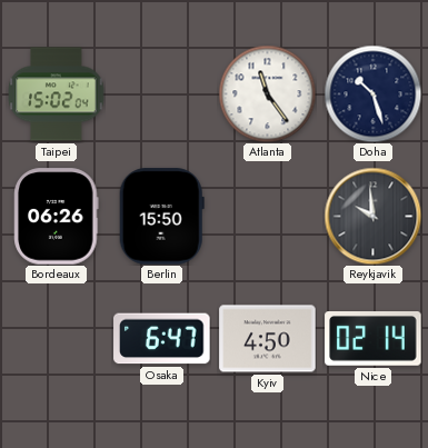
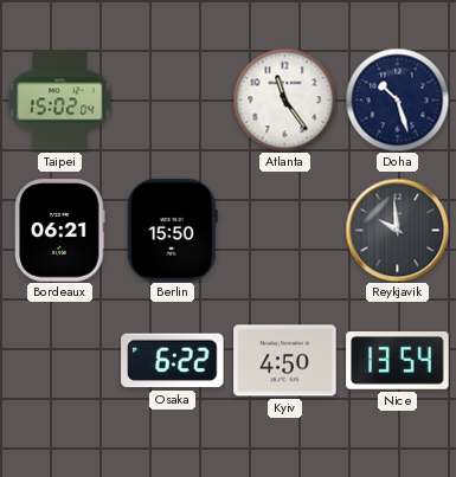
Bordeaux: 06:26 -> 06:21 (60, 231)
Osaka: 6:47 -> 6:22 (173, 361)
Nice: 02:14 -> 13:54 (398, 361)
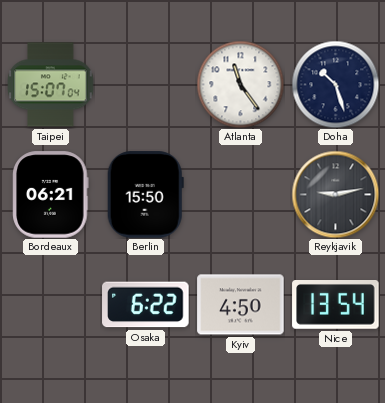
Taipei: 15:02 -> 15:07 (50, 85)
Reykjavik: 9:59 -> 9:13 (335, 194)
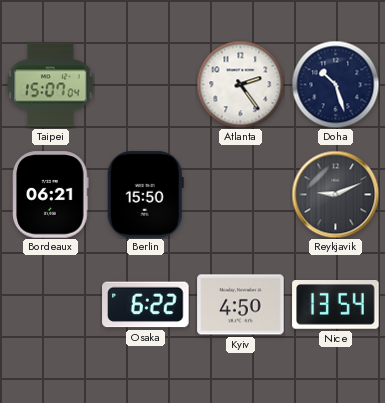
Atlanta: 11:24 -> 2:24 (240, 84)
Reykjavik: 9:13 -> 9:11 (335, 194)
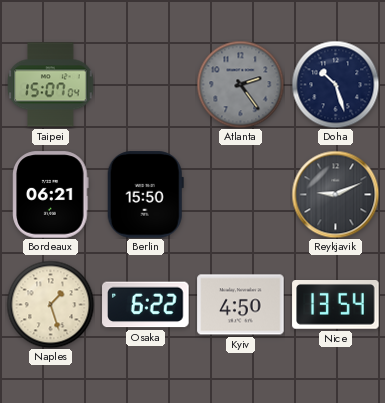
Atlanta dial: white -> grey (240, 84)
Naples: none -> 1:27 (50, 304)
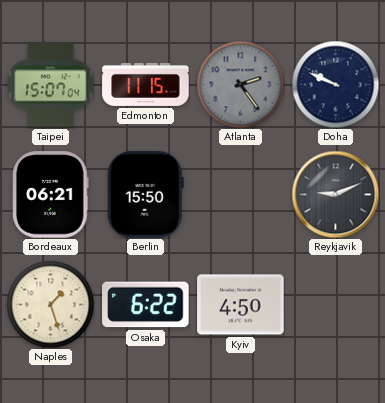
Edmonton: none -> 11:15 (146, 84)
Doha: 10:27 -> 9:49 (335, 84)
Nice: 13:54 -> none (336, 305)
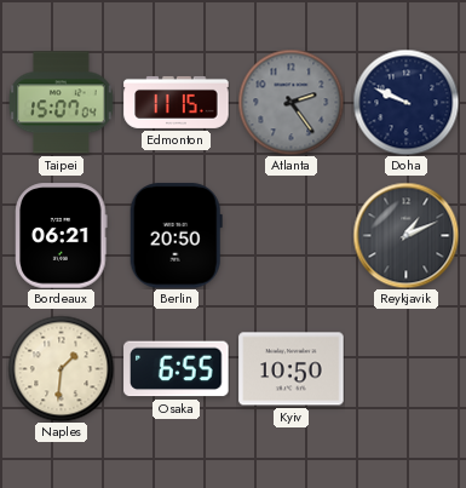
Berlin: 15:50 -> 20:50 (176, 236)
Reykjavik: 9:11 -> 1:11 (405, 235)
Naples: 1:27 -> 1:31 (61, 368)
Osaka: 6:22 -> 6:55 (177, 369)
Kyiv: 4:50 -> 10:50 (292, 369)
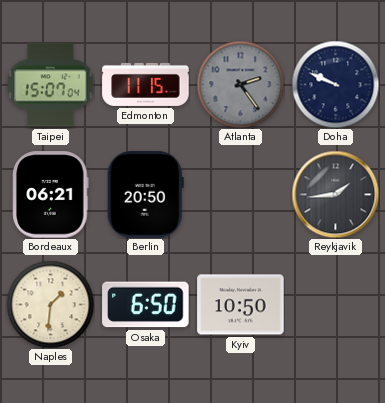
Reykjavik: 1:11 -> 1:44 (335, 194)
Osaka: 6:55 -> 6:50 (146, 305)
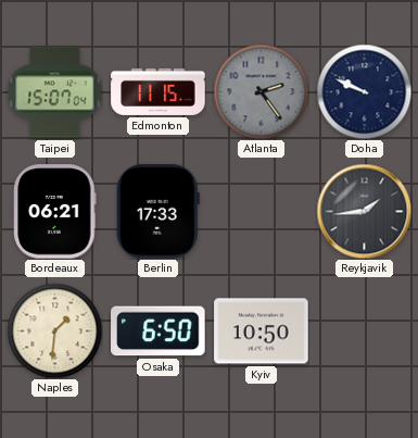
Berlin: 20:50 -> 17:33 (157, 212)
